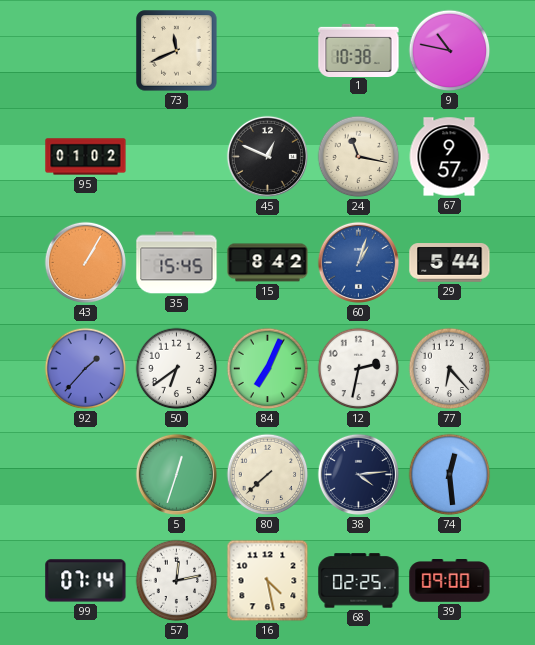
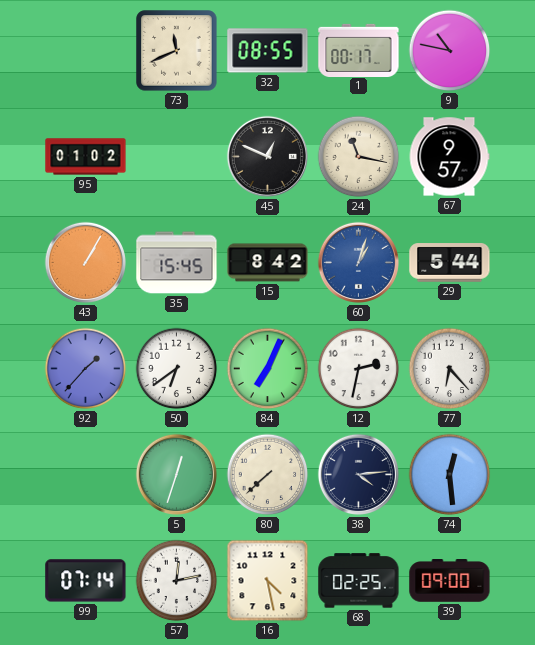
32: none -> 08:55 (268, 51)
1: 10:38 -> 00:17 (359, 50)
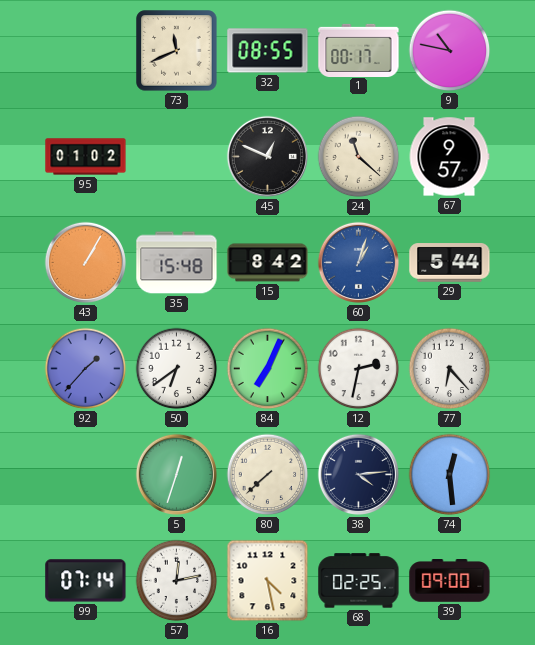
24: 11:17 -> 11:22 (359, 157)
35: 15:45 -> 15:48 (177, 263)
